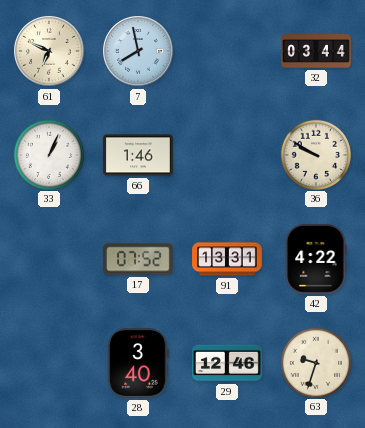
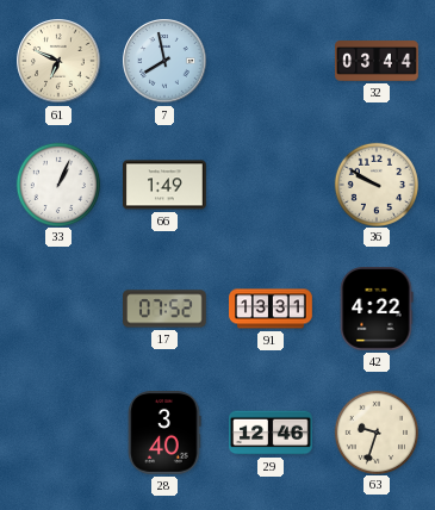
66: 1:46 -> 1:49 (166, 185)
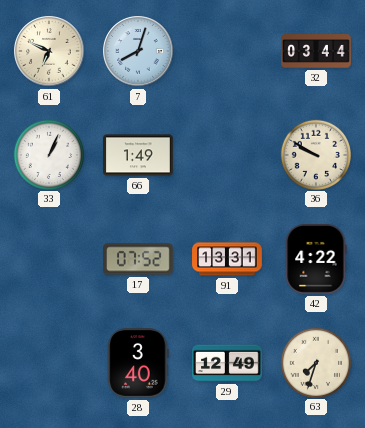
7: 7:58 -> 8:03 (138, 51)
29: 12:46 -> 12:49 (228, 363)
63: 9:33 -> 7:33 (315, 362)
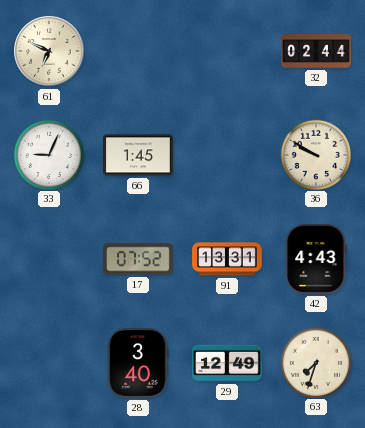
7: 8:03 -> none (138, 51)
32: 03:44 -> 02:44 (316, 51)
33: 1:04 -> 9:04 (48, 154)
66: 1:49 -> 1:45 (139, 155)
42: 4:22 -> 4:43 (316, 260)
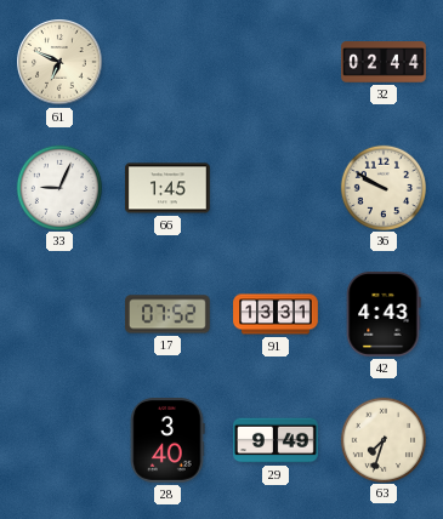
29: 12:49 -> 9:49 (277, 440)
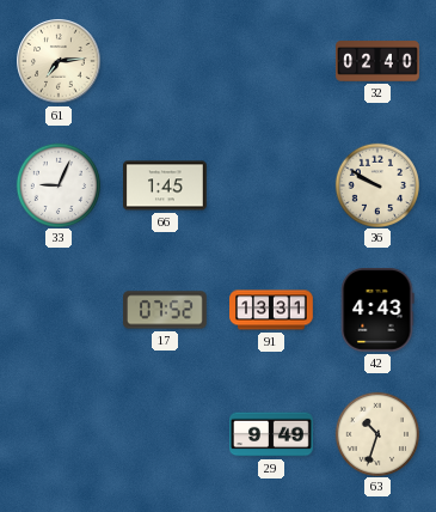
61: 6:49 -> 7:14 (59, 61)
32: 02:44 -> 02:40 (377, 61)
28: 3:40 -> none (167, 441)
63: 7:33 -> 10:33 (376, 433)
